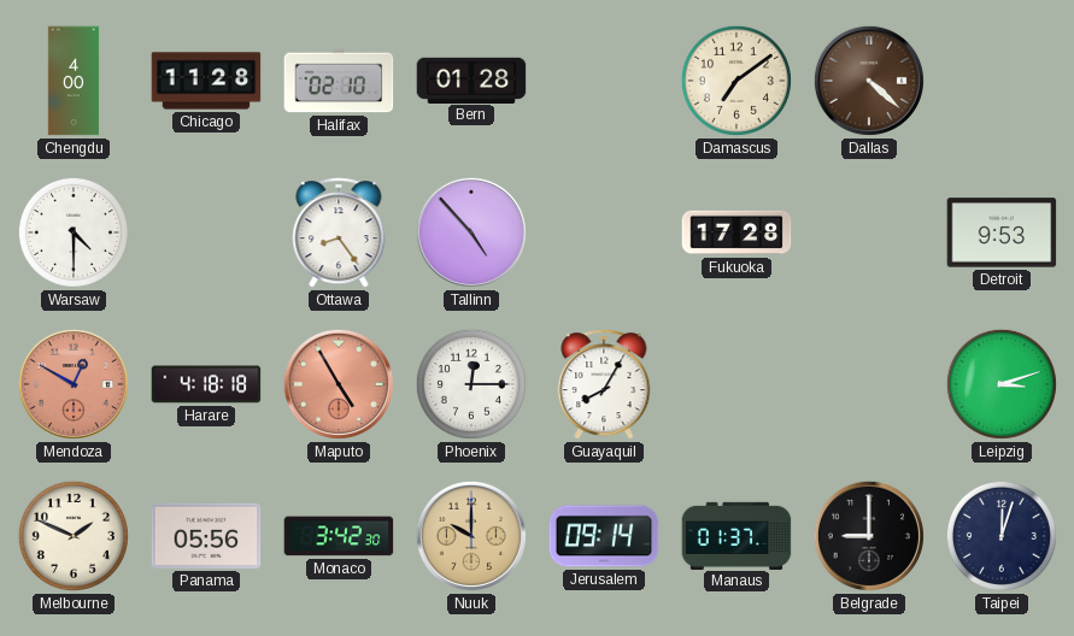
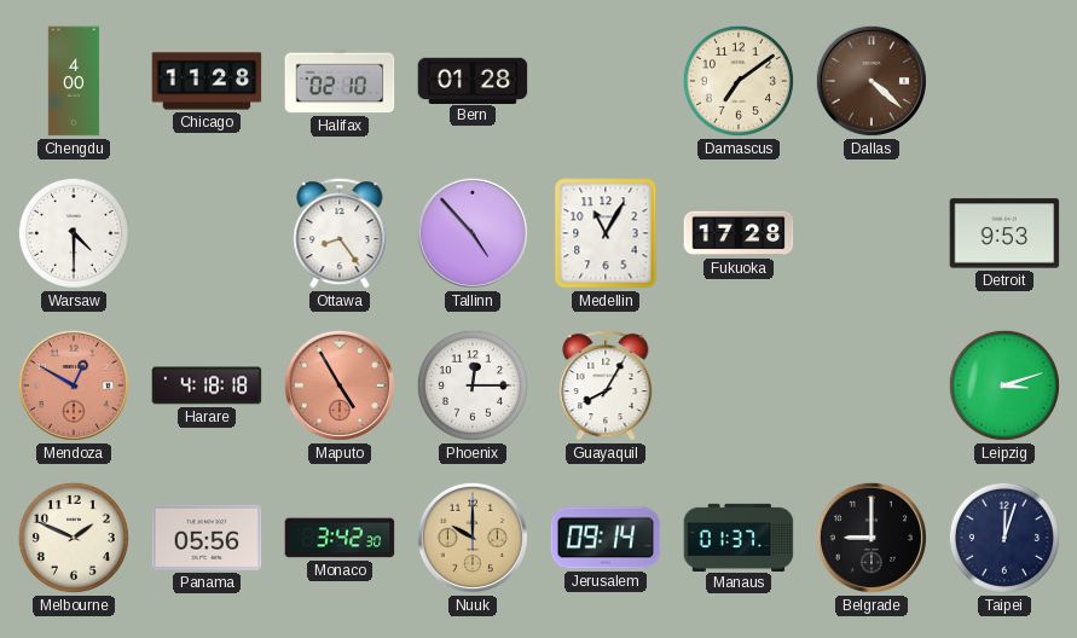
Medellin: none -> 11:05 (606, 233)
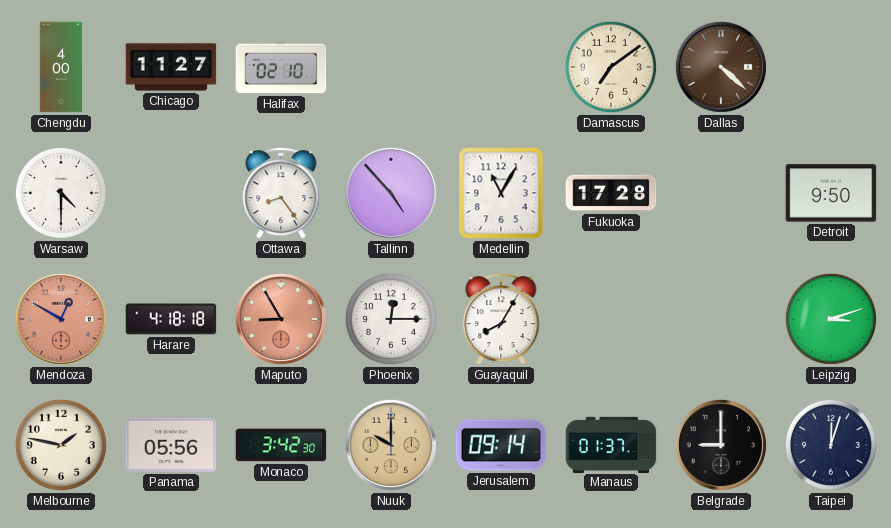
Chicago: 11:28 -> 11:27 (171, 67)
Bern: 01:28 -> none (473, 80)
Detroit: 9:53 -> 9:50 (831, 193)
Maputo: 4:55 -> 8:55 (281, 319)
Melbourne: 1:49 -> 1:47 (61, 445)
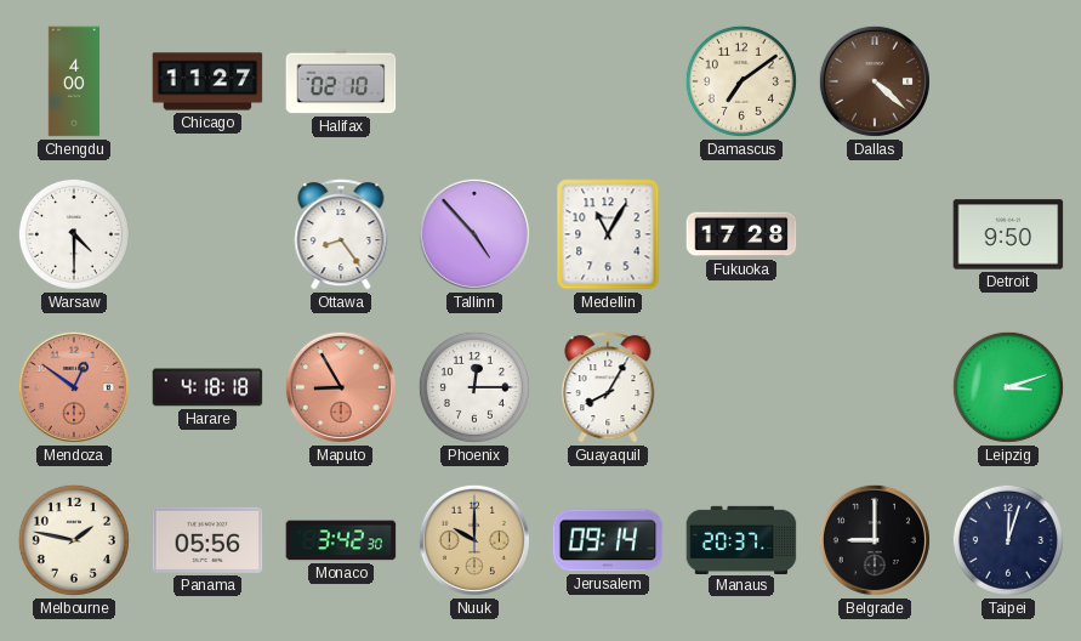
Mendoza: 12:50 -> 12:51 (74, 387)
Manaus: 01:37 -> 20:37 (741, 539)
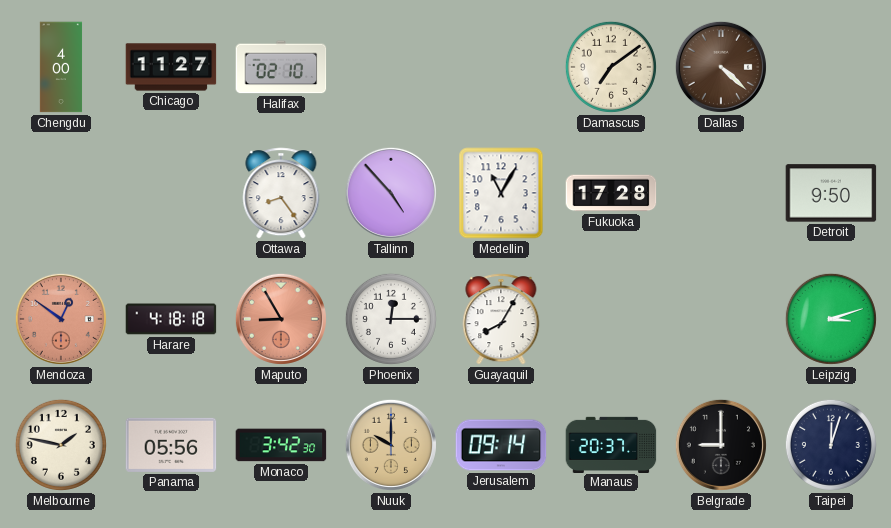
Warsaw: 4:30 -> none (74, 234)
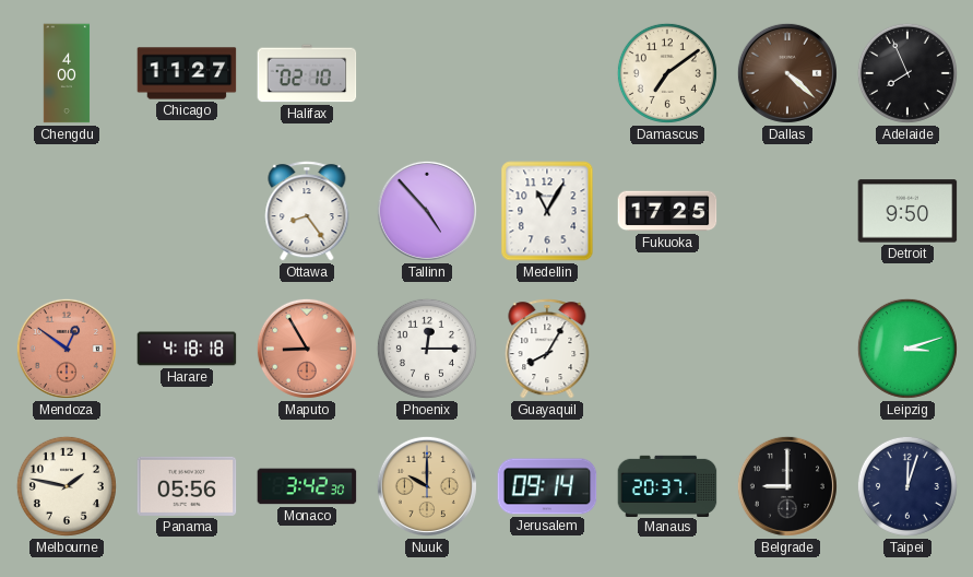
Adelaide: none -> 7:56 (907, 73)
Fukuoka: 17:28 -> 17:25 (667, 211)
